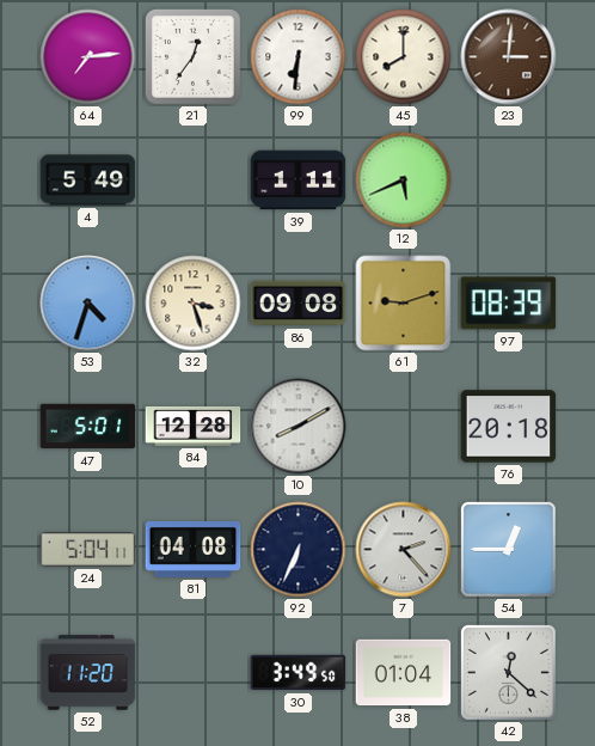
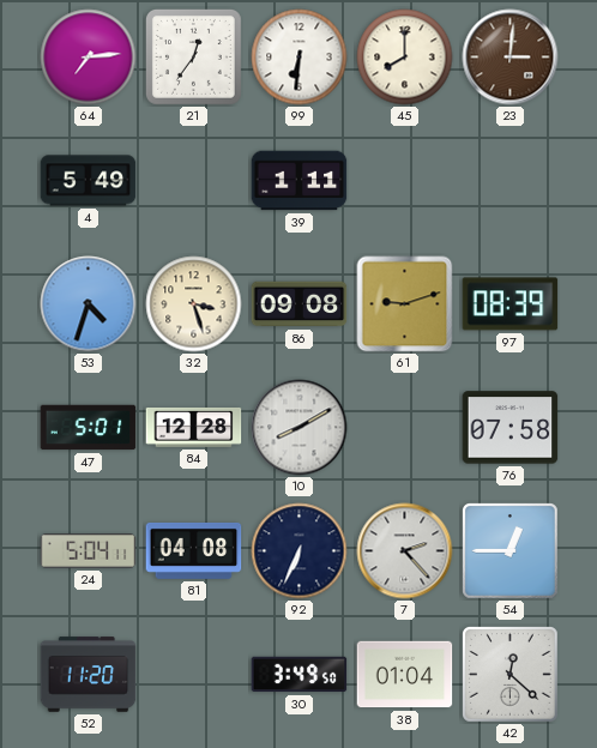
12: 5:41 -> none (404, 181)
76: 20:18 -> 07:58 (511, 428)
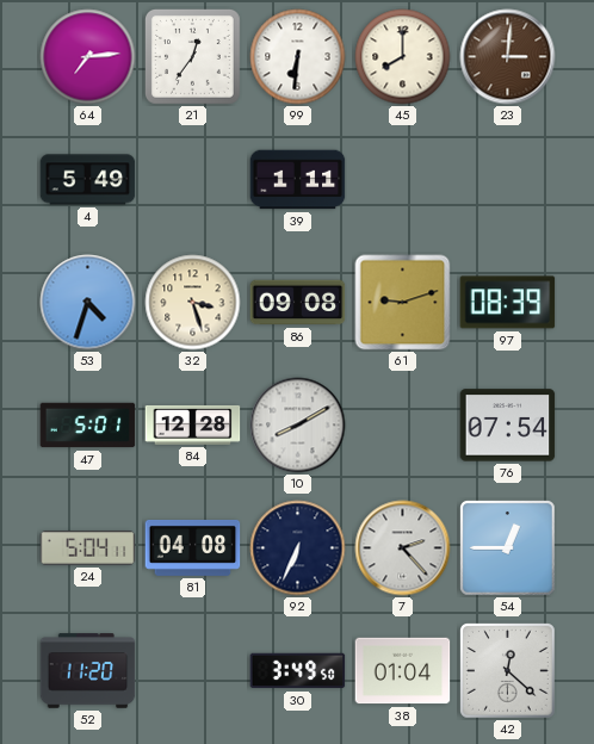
76: 07:58 -> 07:54 (508, 426)
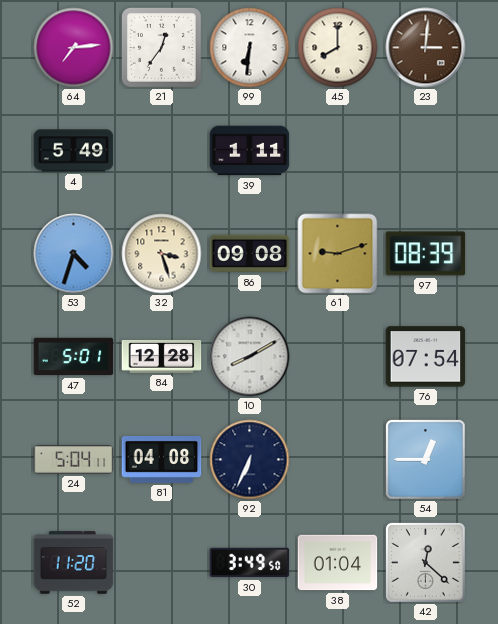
7: 2:23 -> none (403, 548)
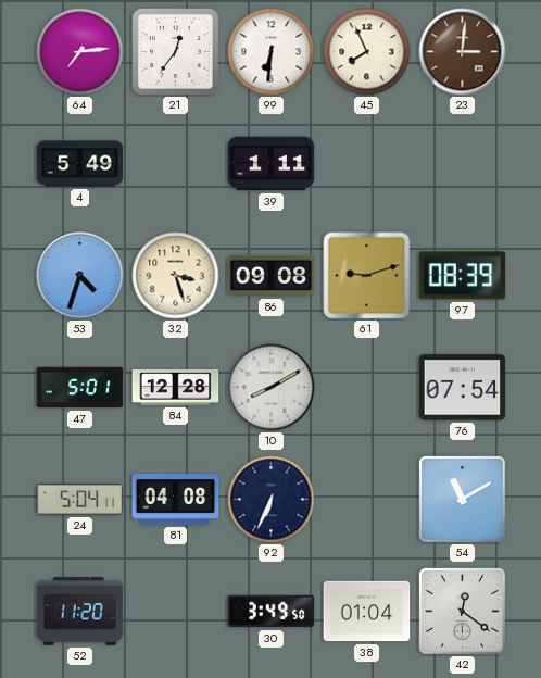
45: 8:00 -> 7:56 (367, 52)
54: 12:45 -> 11:10 (463, 500)
42: 12:22 -> 12:21 (463, 612)
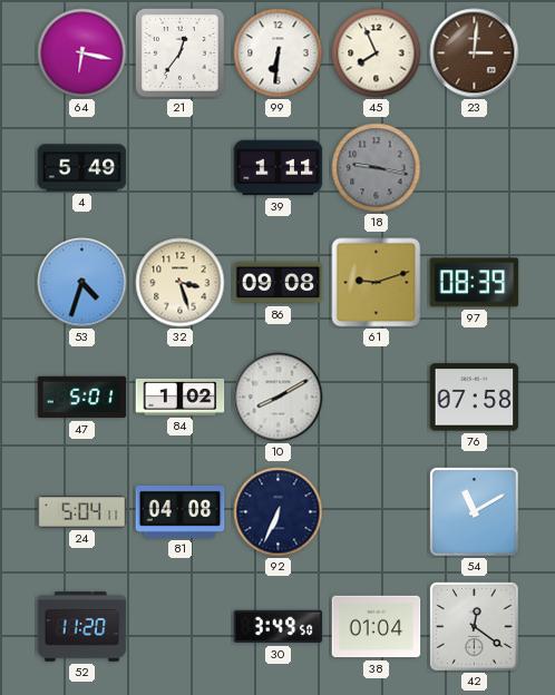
64: 7:14 -> 6:17 (82, 53)
18: none -> 9:17 (377, 168)
84: 12:28 -> 1:02 (181, 397)
76: 07:54 -> 07:58 (475, 398)
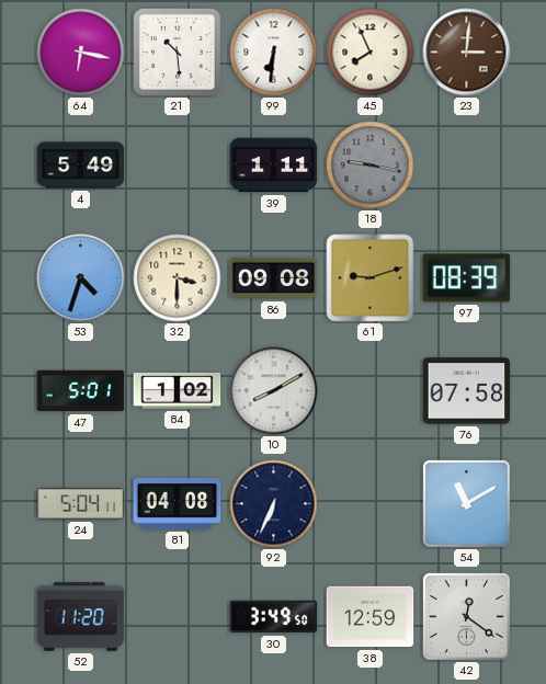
21: 12:36 -> 10:29 (178, 53)
32: 3:27 -> 3:30 (178, 278)
38: 01:04 -> 12:59 (371, 617)
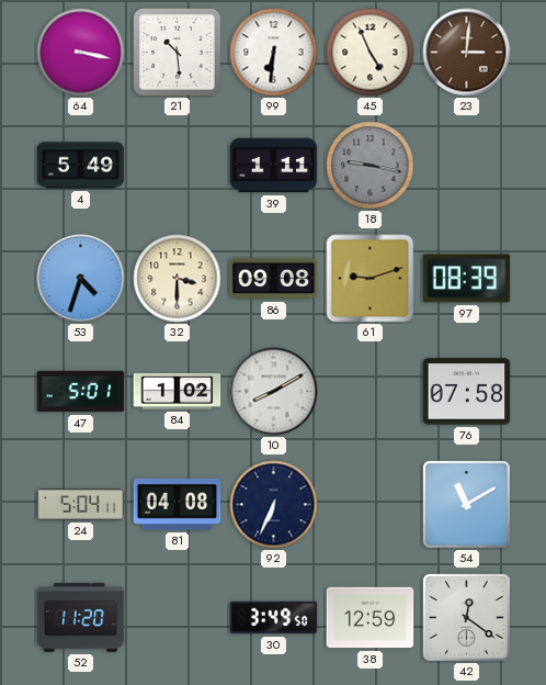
64: 6:17 -> 3:17 (81, 53)
45: 7:56 -> 4:56 (371, 53)
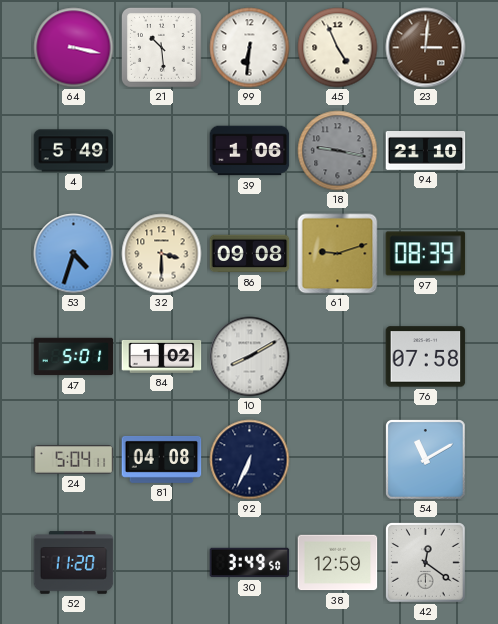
39: 1:11 -> 1:06 (250, 151)
94: none -> 21:10 (426, 151)
